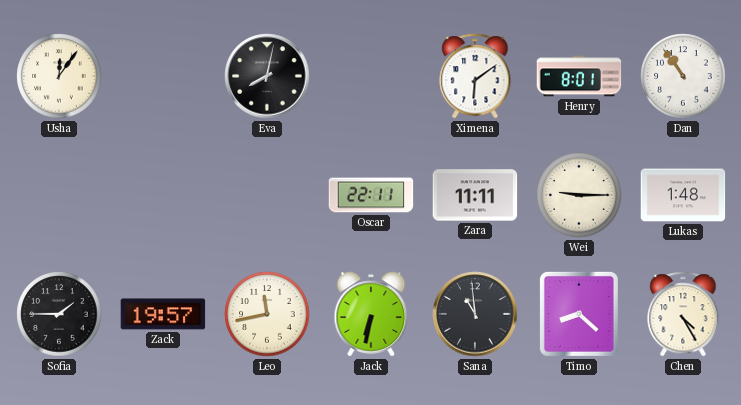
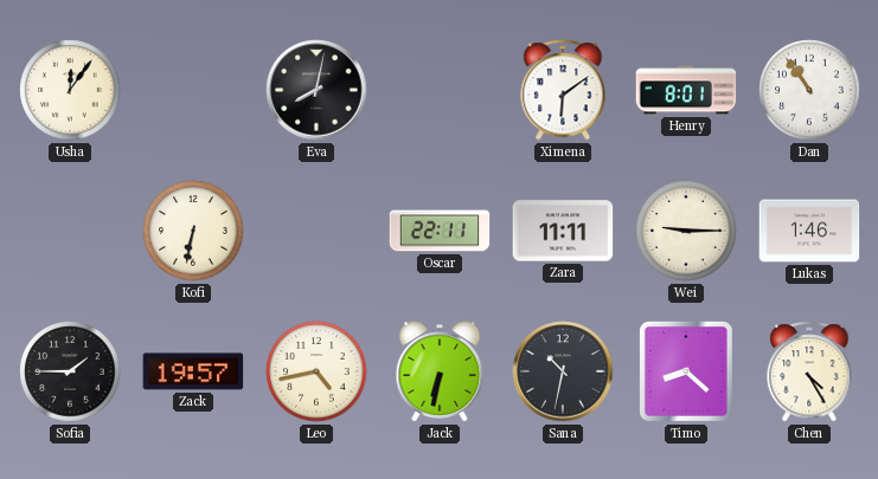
Kofi: none -> 6:32 (193, 231)
Lukas: 1:48 -> 1:46 (809, 231)
Leo: 11:43 -> 4:43 (316, 371)
Sana: 10:59 -> 10:32 (563, 371)
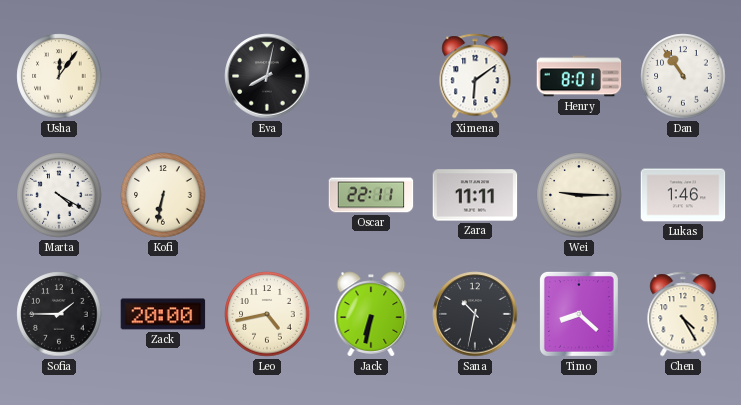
Marta: none -> 4:20 (59, 195)
Zack: 19:57 -> 20:00 (163, 314)
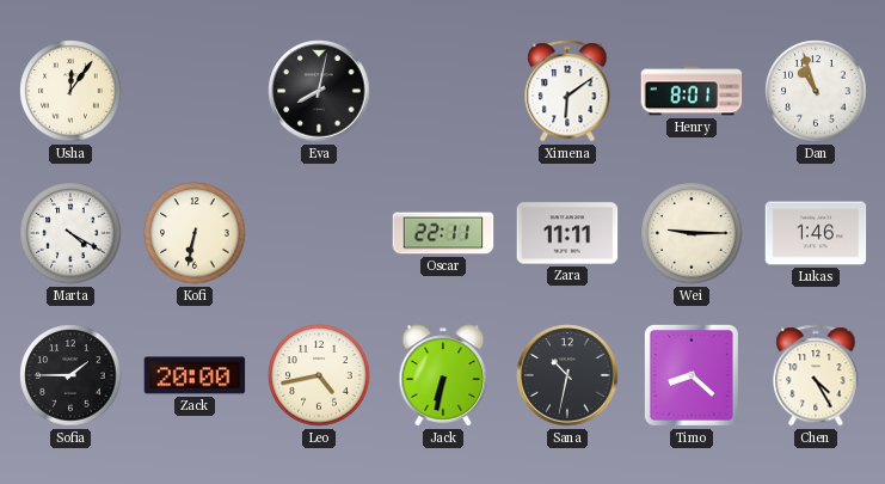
Dan: 10:54 -> 10:57 (816, 91)
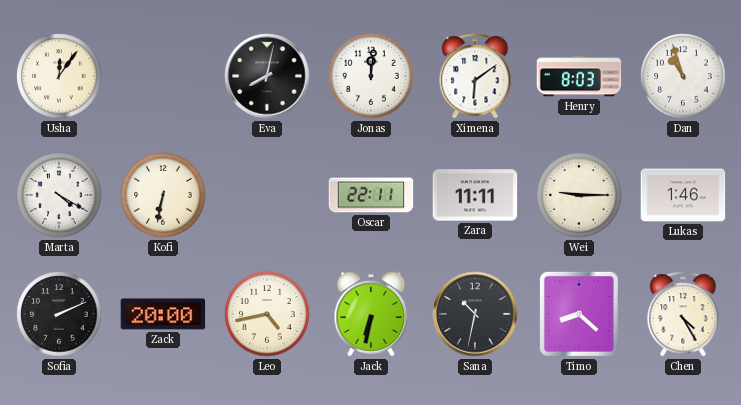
Jonas: none -> 12:01 (371, 76)
Henry: 8:01 -> 8:03 (579, 76)
Sofia: 1:45 -> 2:11 (59, 314)
